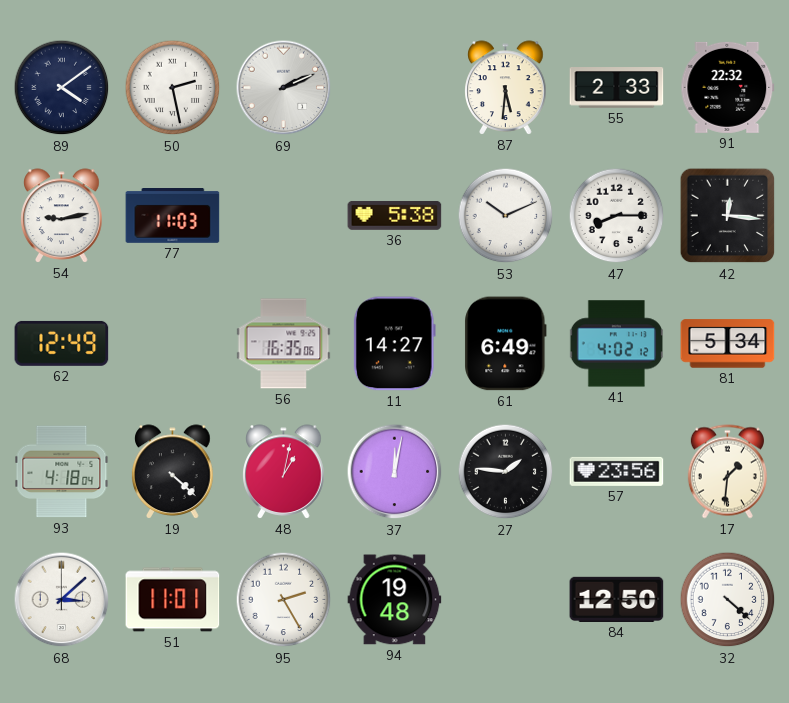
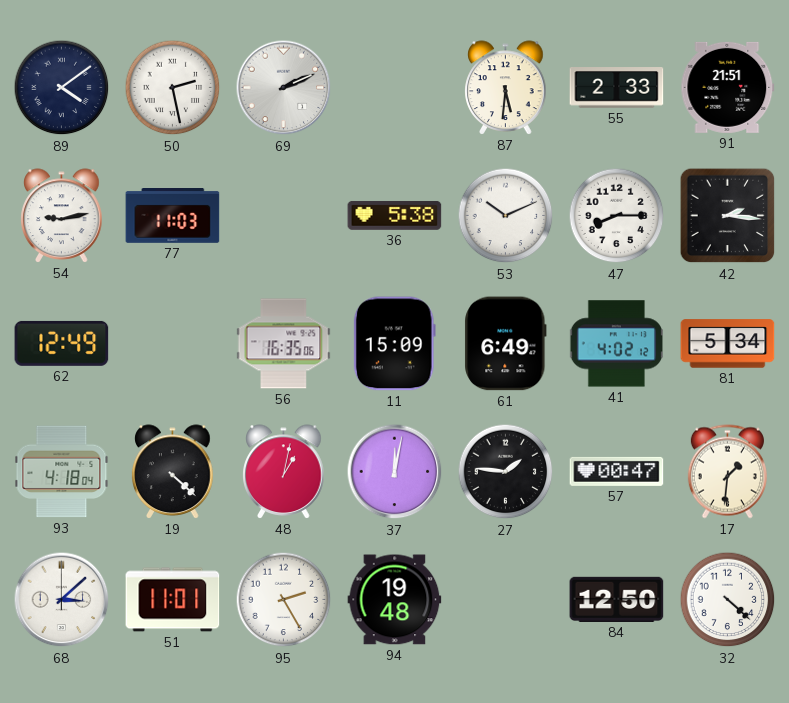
91: 22:32 -> 21:51 (728, 87)
42: 12:16 -> 2:16 (728, 216)
11: 14:27 -> 15:09 (394, 344)
57: 23:56 -> 00:47 (617, 471)
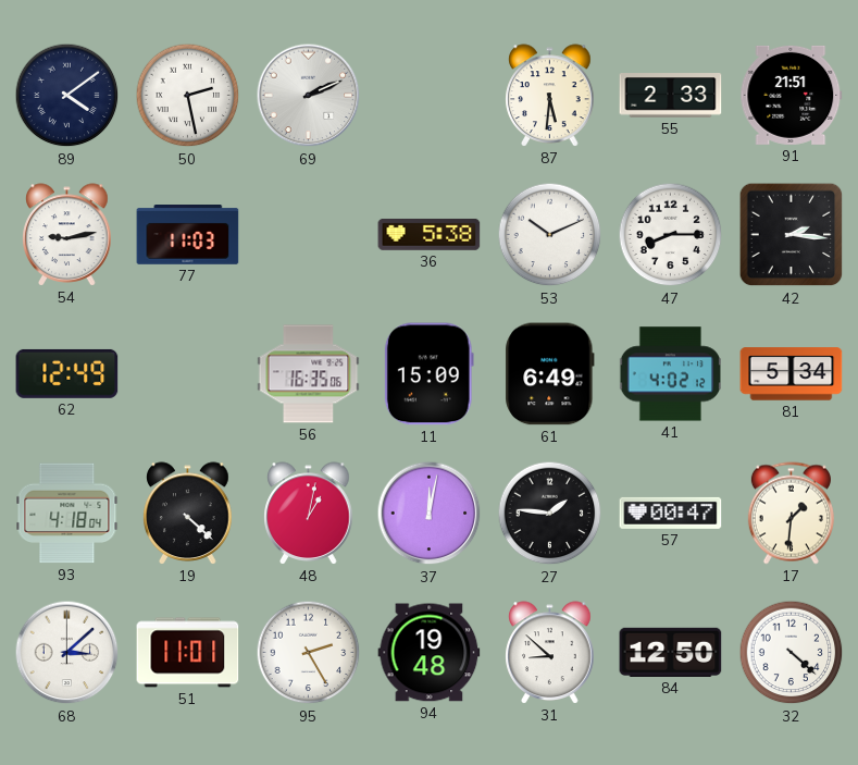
31: none -> 8:52 (550, 653)
